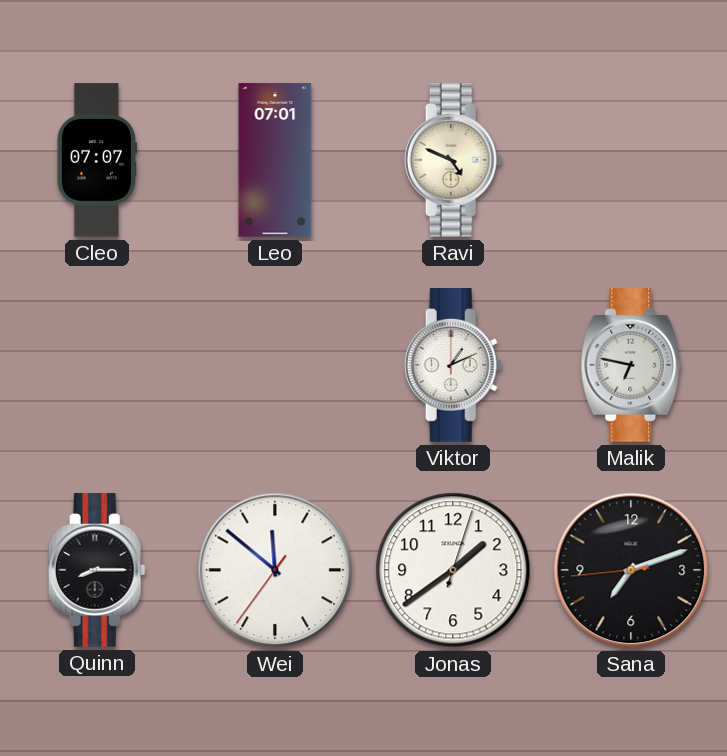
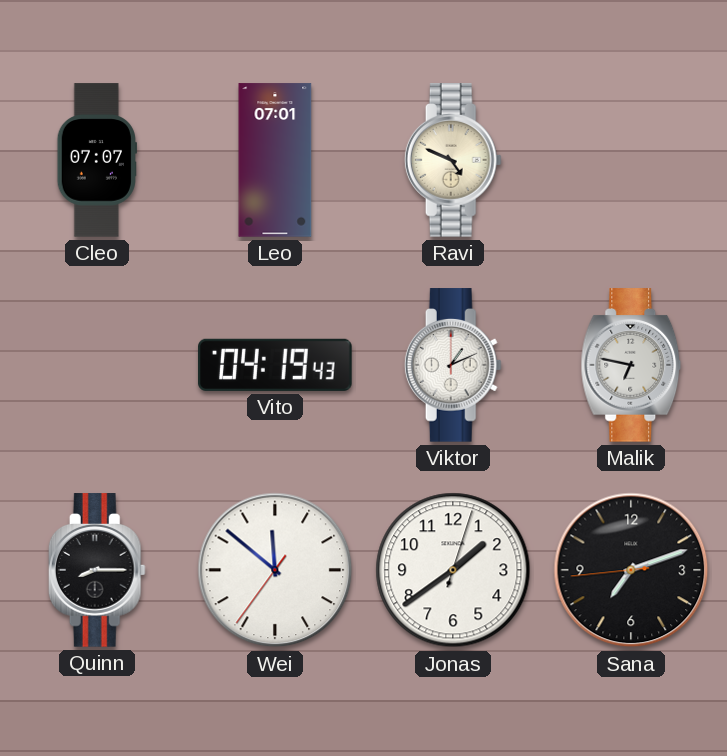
Vito: none -> 04:19 (275, 365)
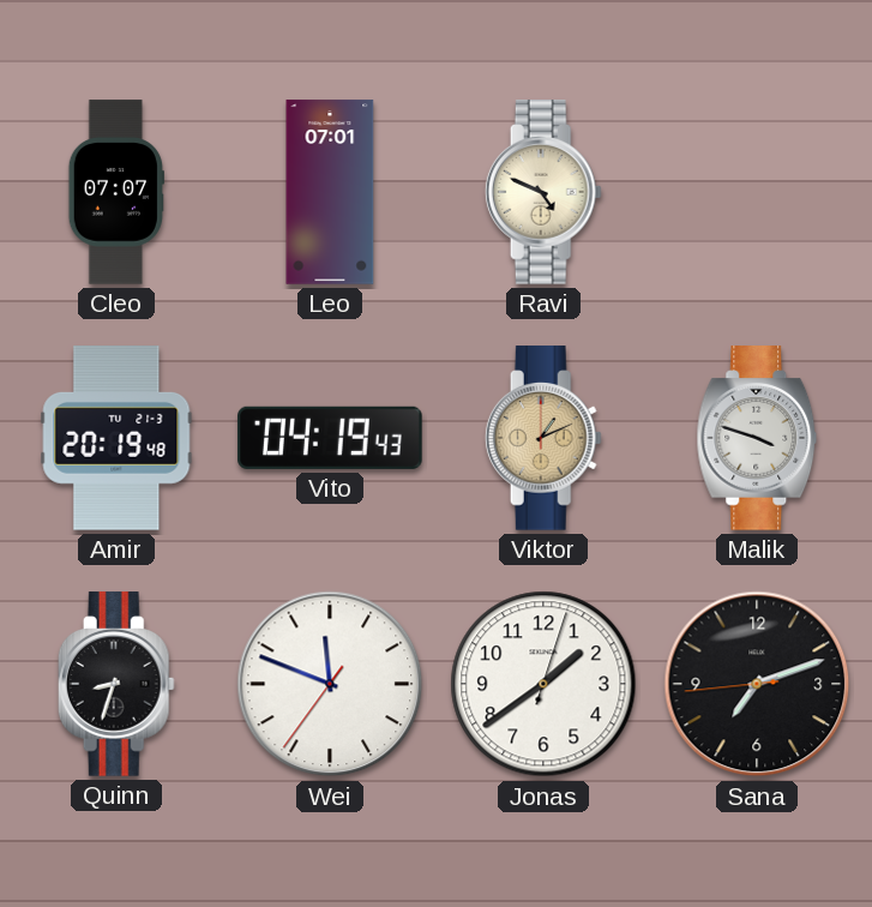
Amir: none -> 20:19 (116, 438)
Viktor dial: white -> champagne (543, 438)
Malik: 6:47 -> 3:48 (757, 438)
Quinn: 8:15 -> 8:33 (116, 684)
Wei: 11:51 -> 11:48 (330, 684)
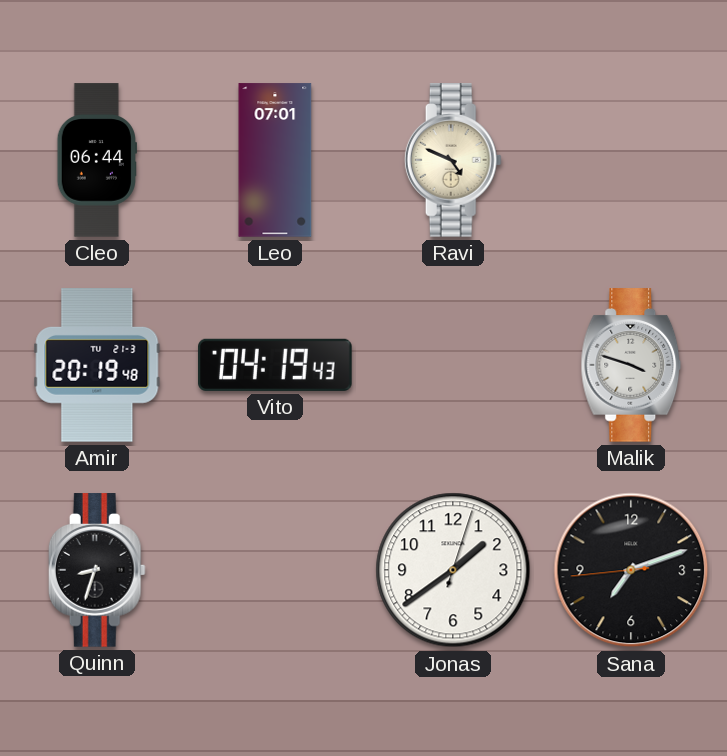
Cleo: 07:07 -> 06:44 (97, 160)
Viktor: 1:11 -> none (543, 438)
Wei: 11:48 -> none (330, 684)
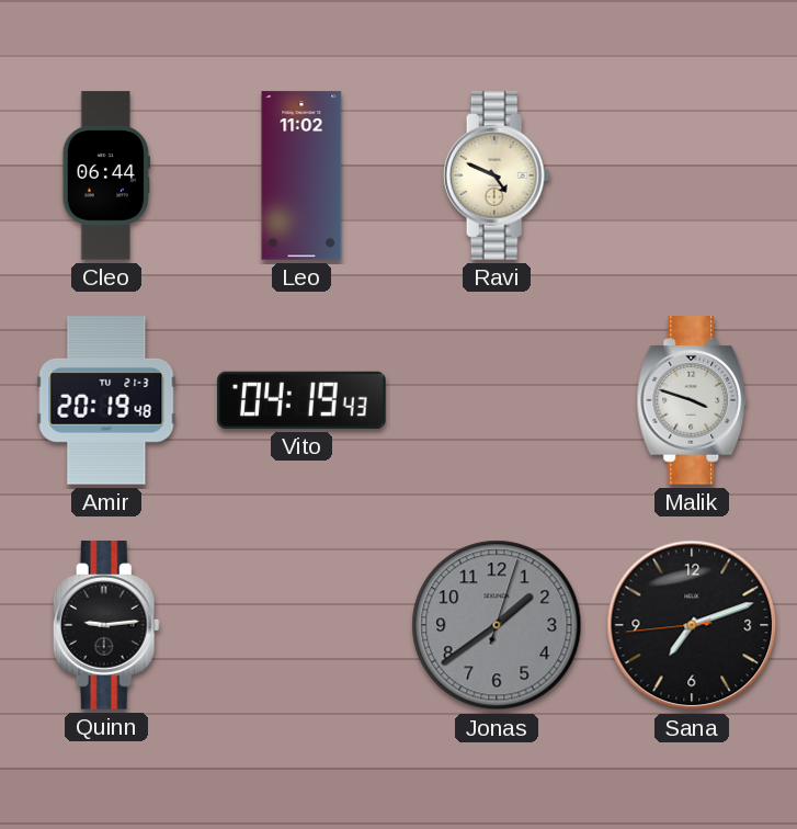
Leo: 07:01 -> 11:02 (301, 175)
Quinn: 8:33 -> 9:14 (106, 625)
Jonas dial: white -> grey (497, 625)
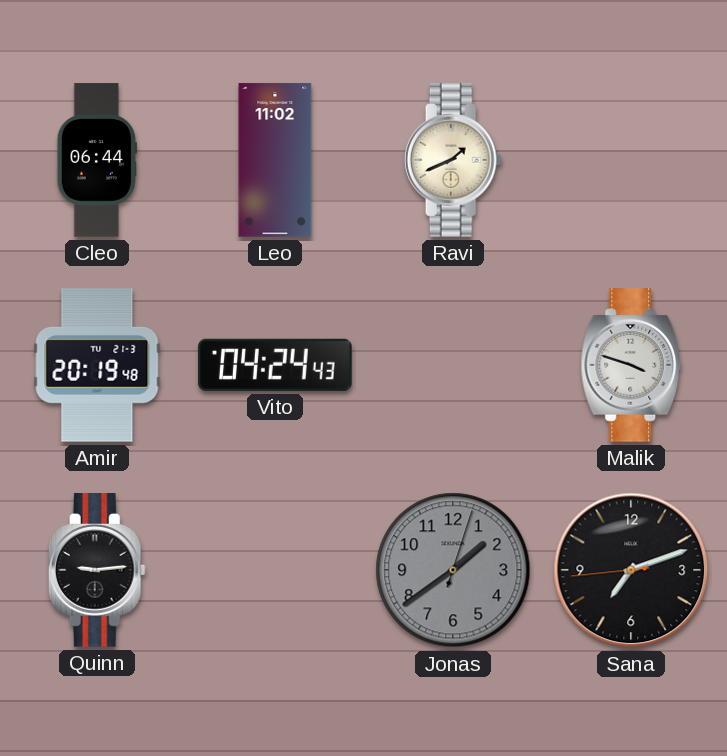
Ravi: 4:49 -> 1:41 (453, 160)
Vito: 04:19 -> 04:24 (275, 365)
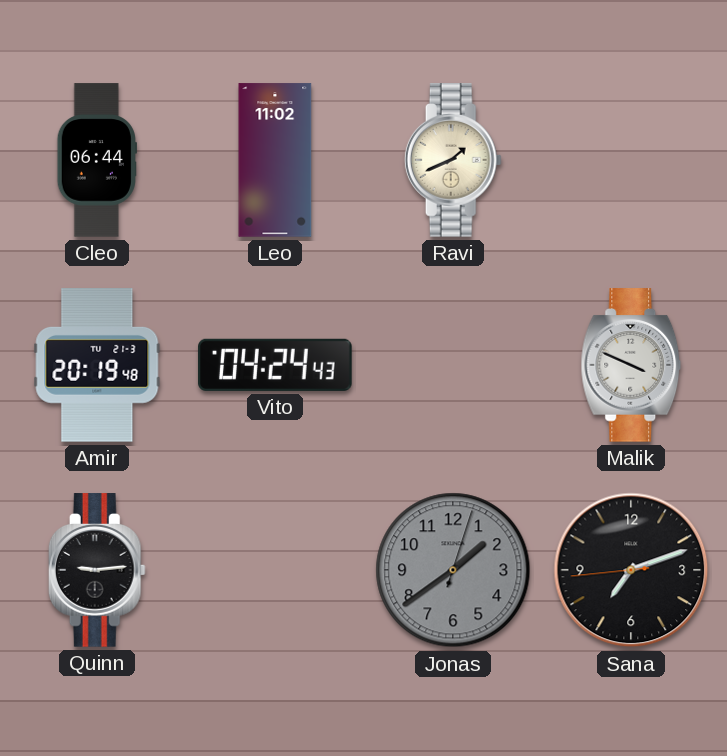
Malik: 3:48 -> 3:49 (631, 365)
